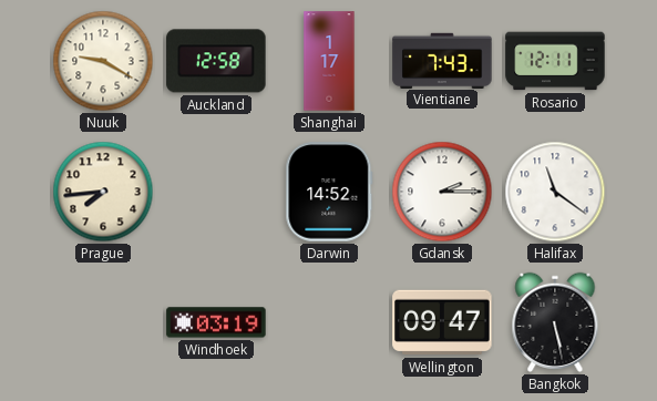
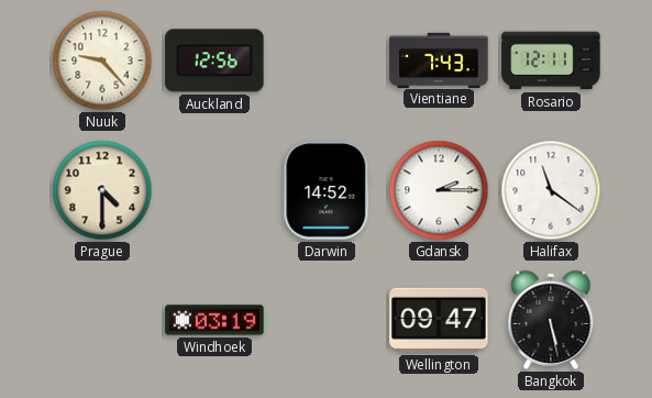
Nuuk: 9:20 -> 9:23 (102, 60)
Auckland: 12:58 -> 12:56 (214, 60)
Shanghai: 1:17 -> none (329, 61)
Prague: 7:44 -> 4:30 (102, 190)
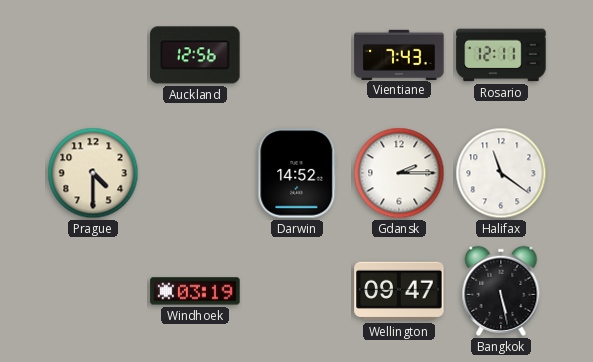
Nuuk: 9:23 -> none (102, 60)
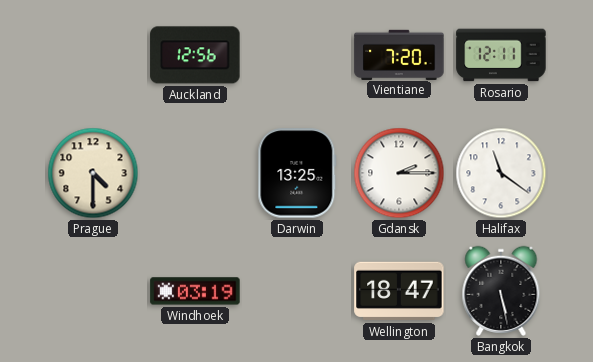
Vientiane: 7:43 -> 7:20 (399, 54)
Darwin: 14:52 -> 13:25 (297, 173)
Wellington: 09:47 -> 18:47 (399, 291)
